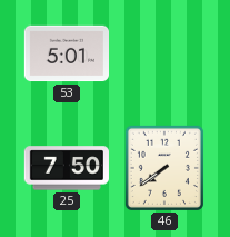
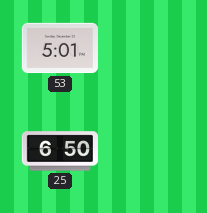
25: 7:50 -> 6:50 (60, 151)
46: 7:39 -> none (164, 168)
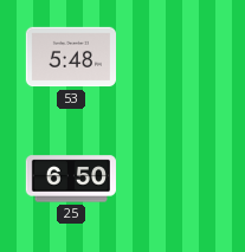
53: 5:01 -> 5:48 (70, 57)
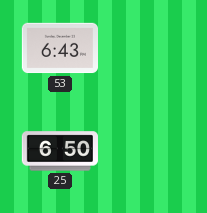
53: 5:48 -> 6:43 (59, 48)
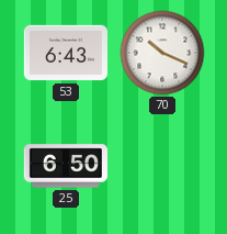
70: none -> 10:19 (162, 53)
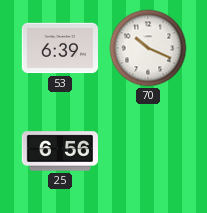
53: 6:43 -> 6:39 (59, 48)
25: 6:50 -> 6:56 (60, 151)
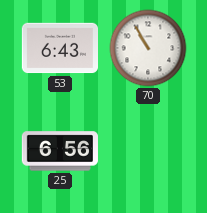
53: 6:39 -> 6:43 (59, 48)
70: 10:19 -> 10:55 (148, 48)
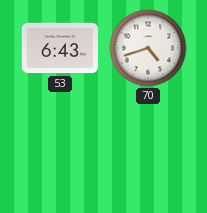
70: 10:55 -> 4:42 (148, 48)
25: 6:56 -> none (60, 151)
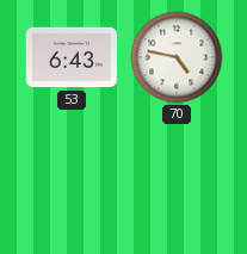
70: 4:42 -> 4:47 (177, 57)
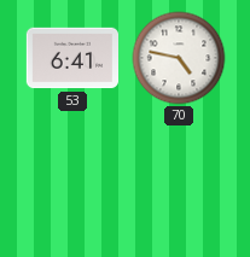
53: 6:43 -> 6:41 (71, 58)
